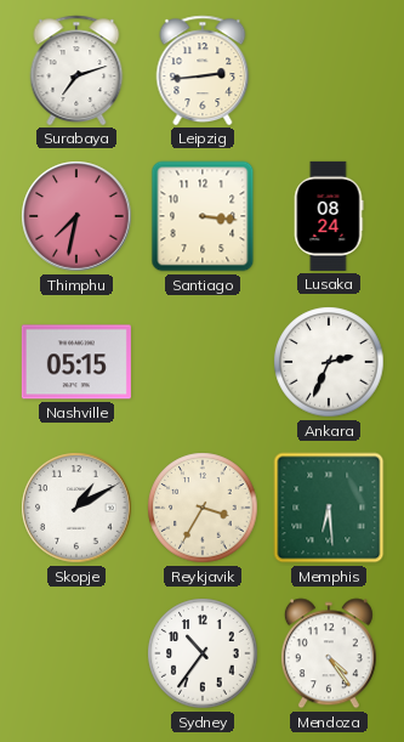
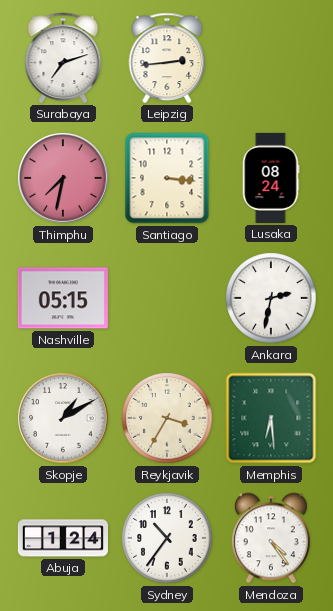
Ankara: 2:34 -> 2:32 (271, 298)
Abuja: none -> 1:24 (63, 538)
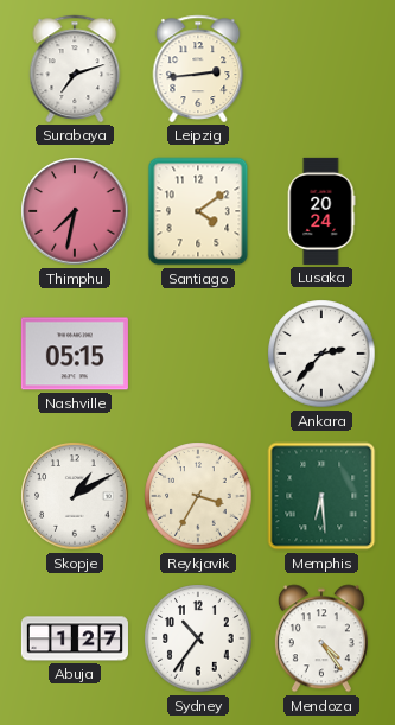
Santiago: 3:16 -> 4:09 (198, 211)
Lusaka: 08:24 -> 20:24 (321, 211)
Ankara: 2:32 -> 2:37 (321, 354)
Abuja: 1:24 -> 1:27 (75, 638)
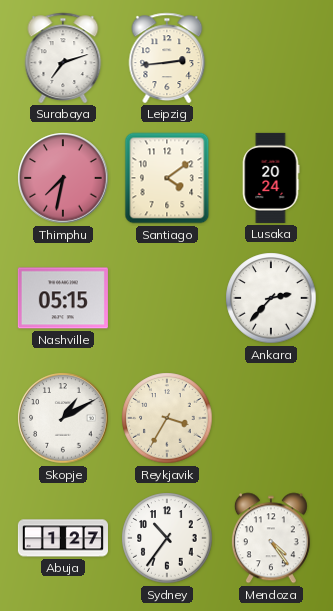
Memphis: 6:29 -> none (321, 496)
